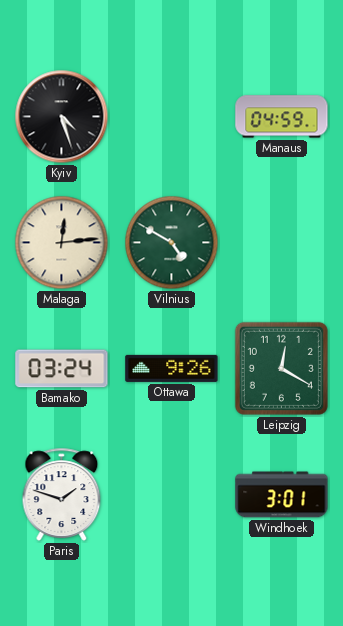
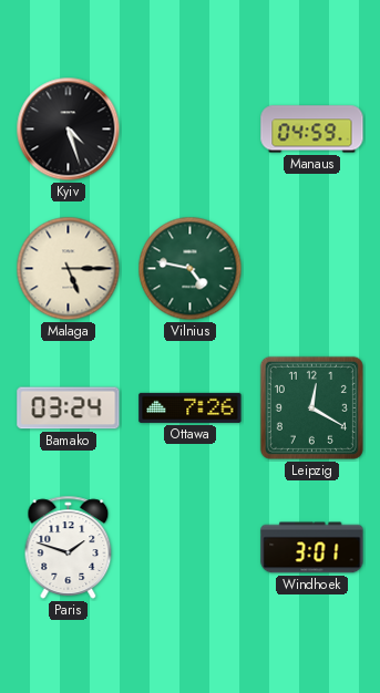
Malaga: 12:14 -> 5:15 (69, 269)
Vilnius: 4:50 -> 4:47 (191, 269)
Ottawa: 9:26 -> 7:26 (191, 407)
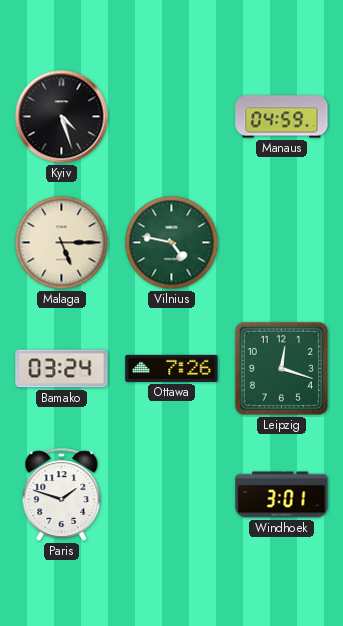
Leipzig: 12:20 -> 12:18 (281, 368)
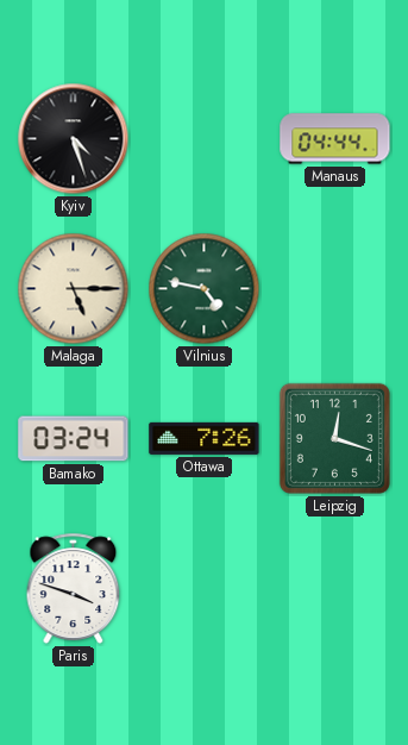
Manaus: 04:59 -> 04:44 (335, 139)
Paris: 1:48 -> 3:48 (74, 588)
Windhoek: 3:01 -> none (282, 495)
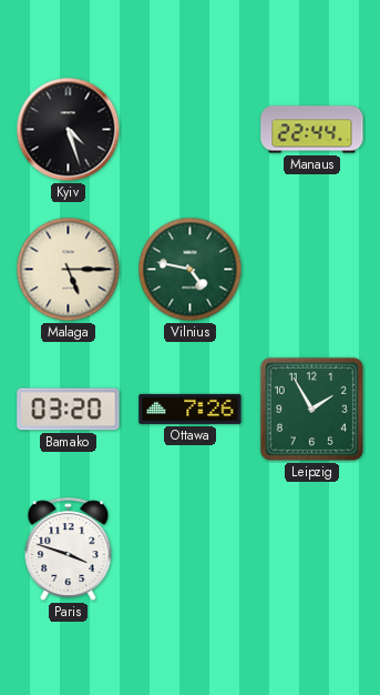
Manaus: 04:44 -> 22:44 (312, 130)
Bamako: 03:24 -> 03:20 (69, 410)
Leipzig: 12:18 -> 1:55 (311, 409)
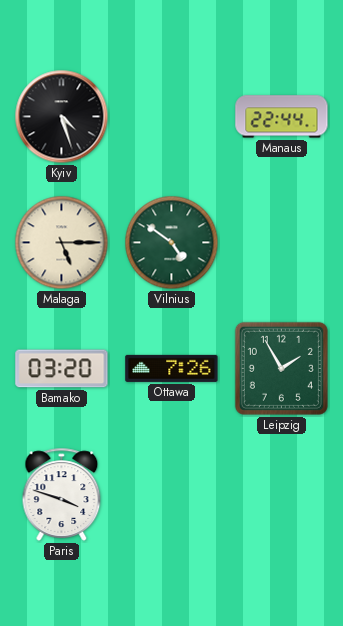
Vilnius: 4:47 -> 4:51 (172, 243)
